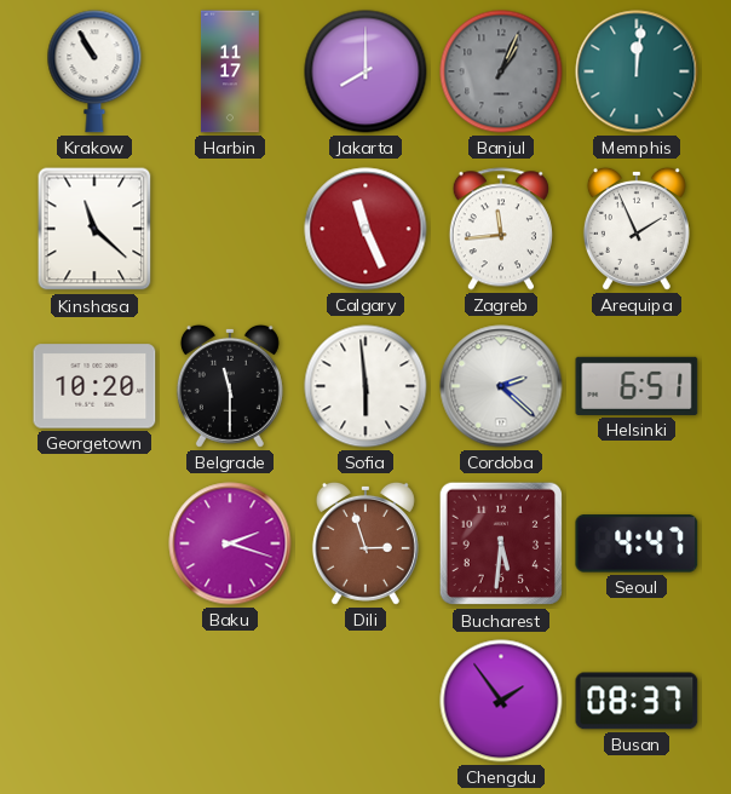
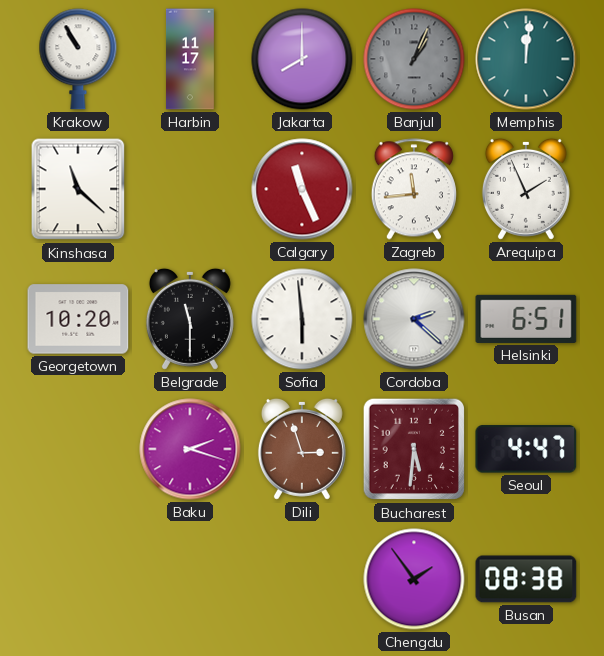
Busan: 08:37 -> 08:38 (526, 579)
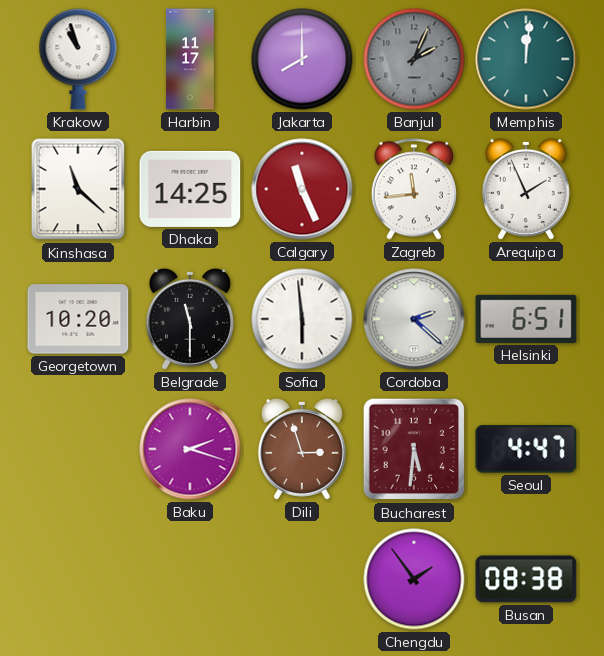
Krakow: 10:55 -> 10:57 (78, 59)
Banjul: 1:04 -> 2:04 (414, 59)
Dhaka: none -> 14:25 (190, 189)
